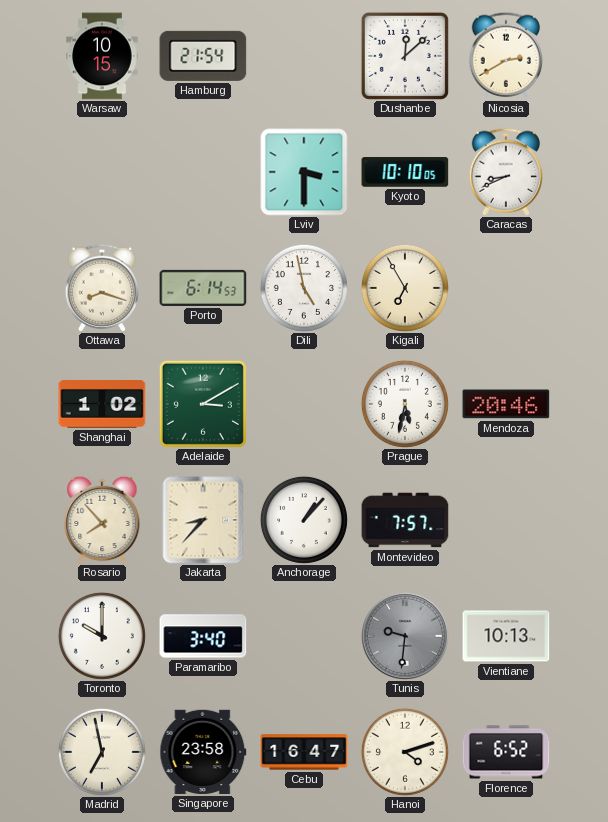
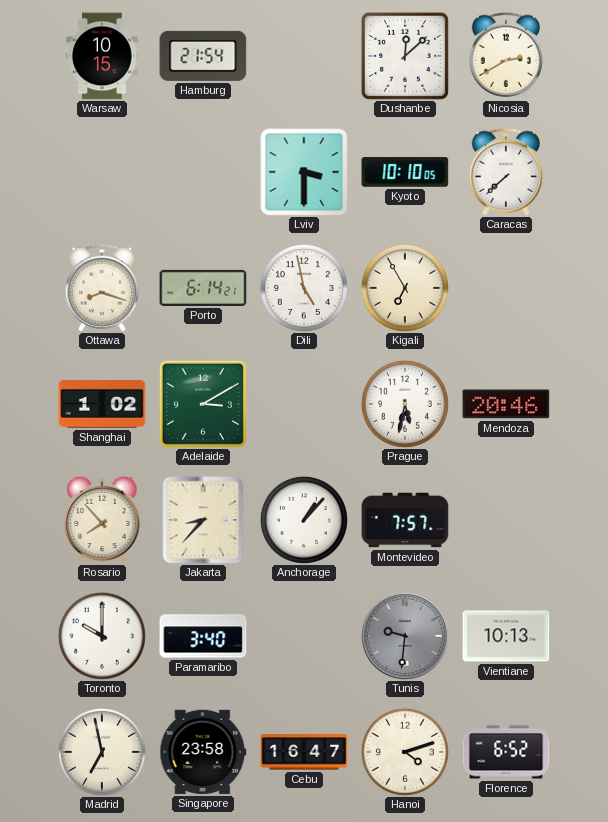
Caracas: 8:41 -> 7:38 (505, 172)
Porto: 6:14:53 -> 6:14:21 (203, 288)
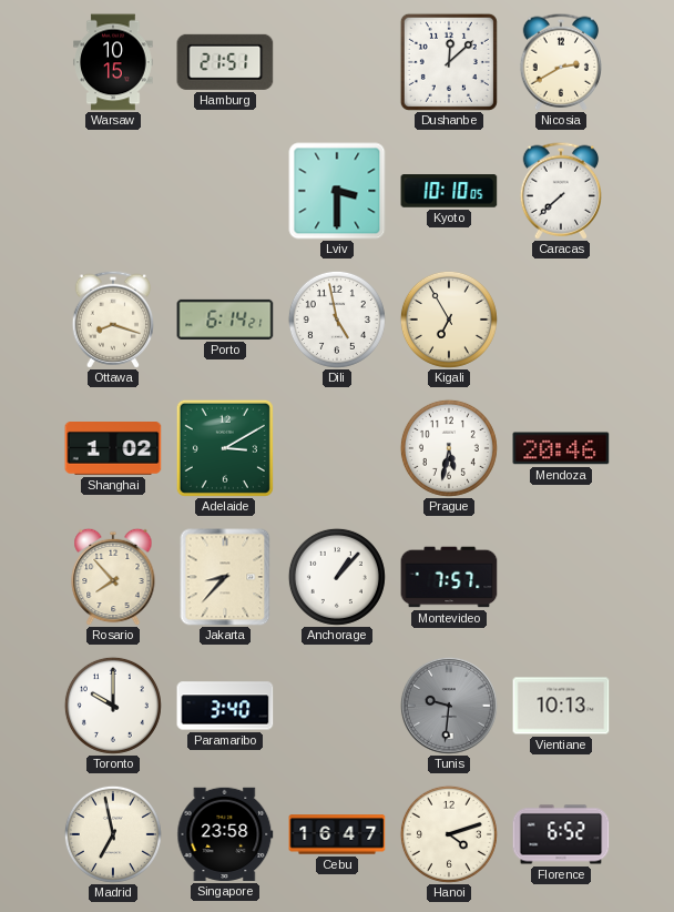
Hamburg: 21:54 -> 21:51 (225, 62)
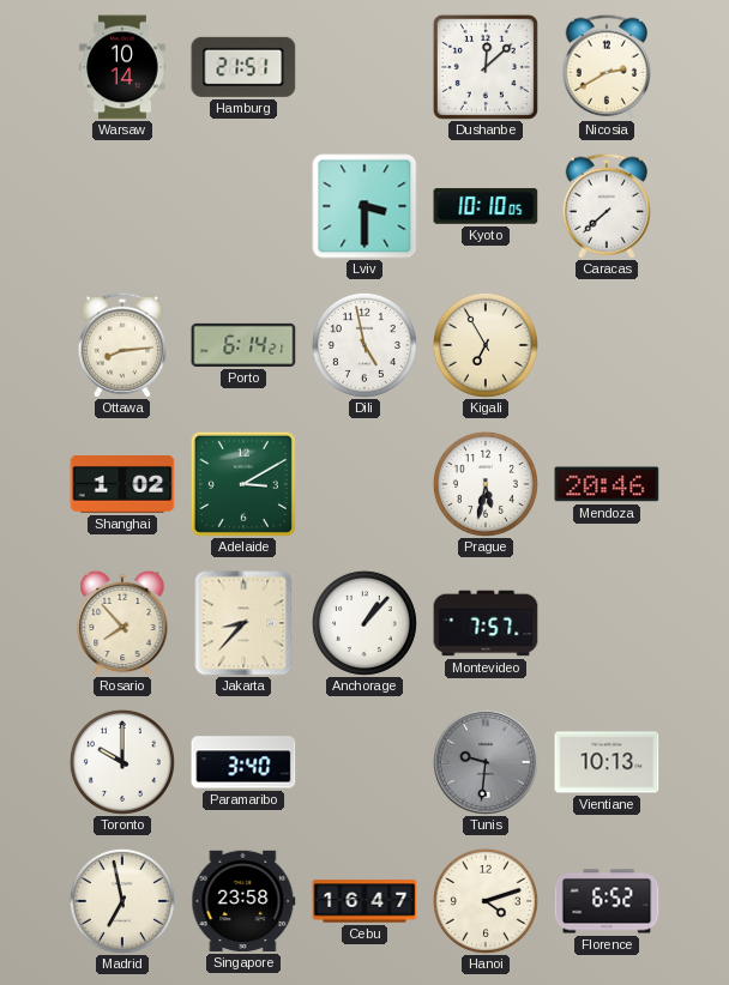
Warsaw: 10:15 -> 10:14 (122, 67)
Ottawa: 8:18 -> 8:14 (121, 345)
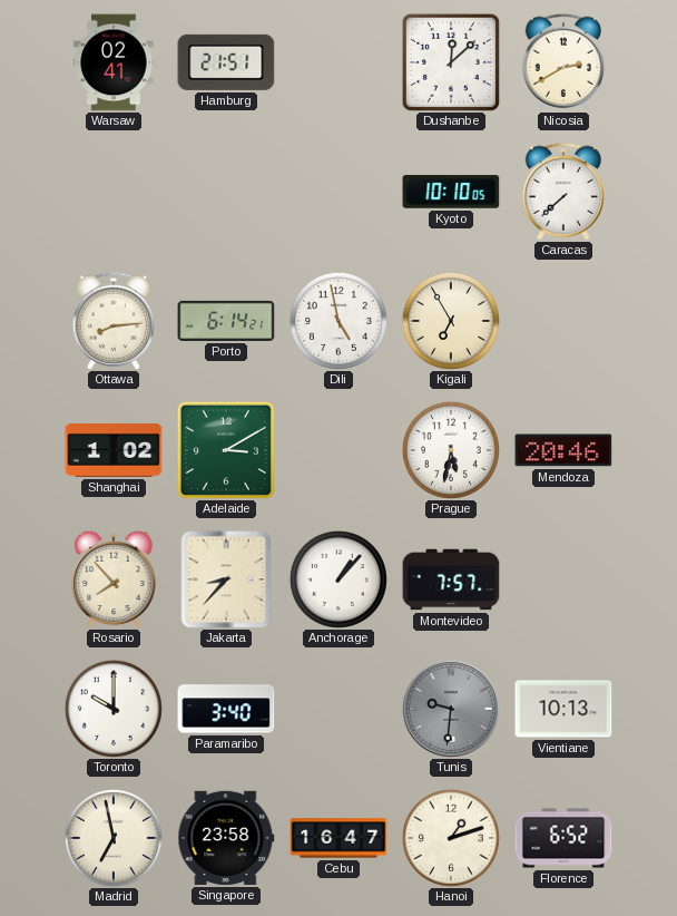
Warsaw: 10:14 -> 02:41 (114, 62)
Lviv: 3:30 -> none (365, 206)
Hanoi: 4:12 -> 1:12 (451, 838)
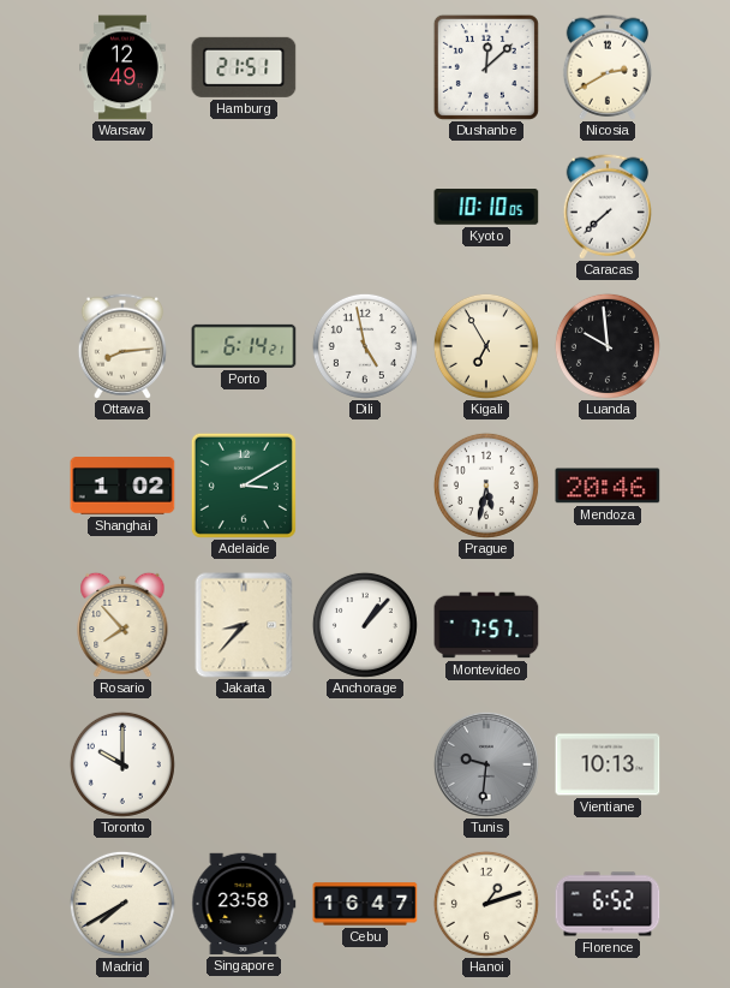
Warsaw: 02:41 -> 12:49 (122, 67)
Luanda: none -> 9:59 (608, 346)
Paramaribo: 3:40 -> none (226, 709)
Madrid: 6:58 -> 7:40 (122, 904)
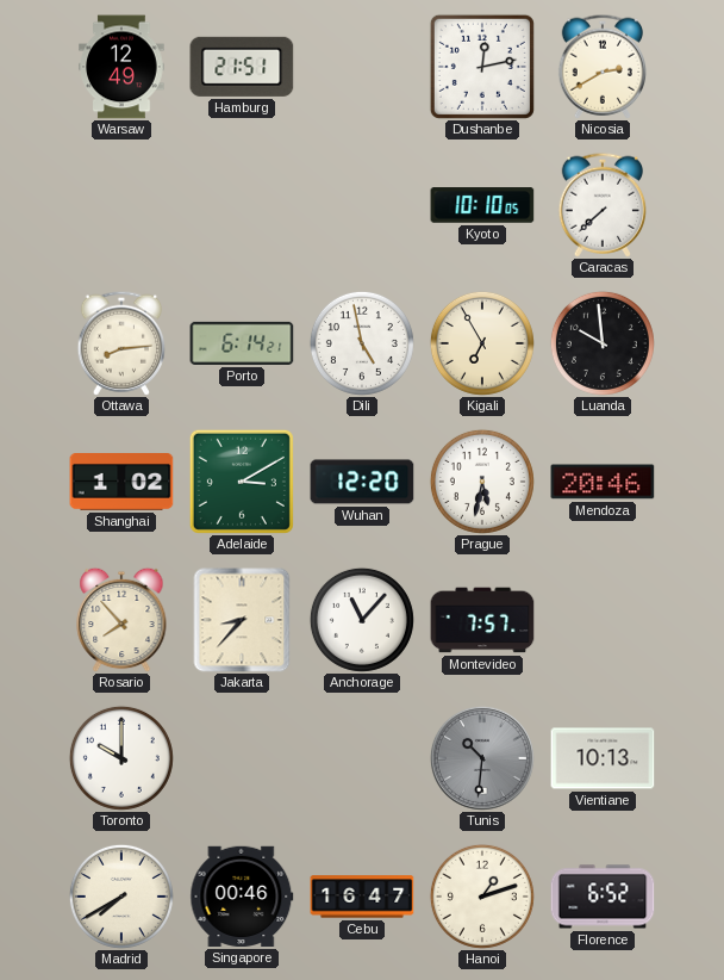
Dushanbe: 12:08 -> 12:13 (482, 67)
Wuhan: none -> 12:20 (362, 482)
Anchorage: 1:07 -> 11:07 (362, 620)
Tunis: 9:31 -> 10:31 (482, 758)
Singapore: 23:58 -> 00:46 (242, 897)
